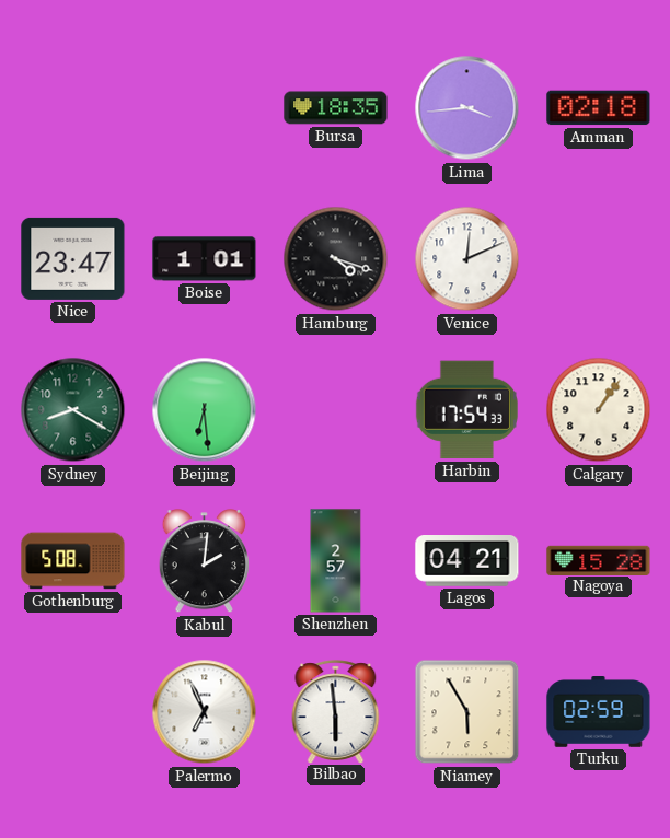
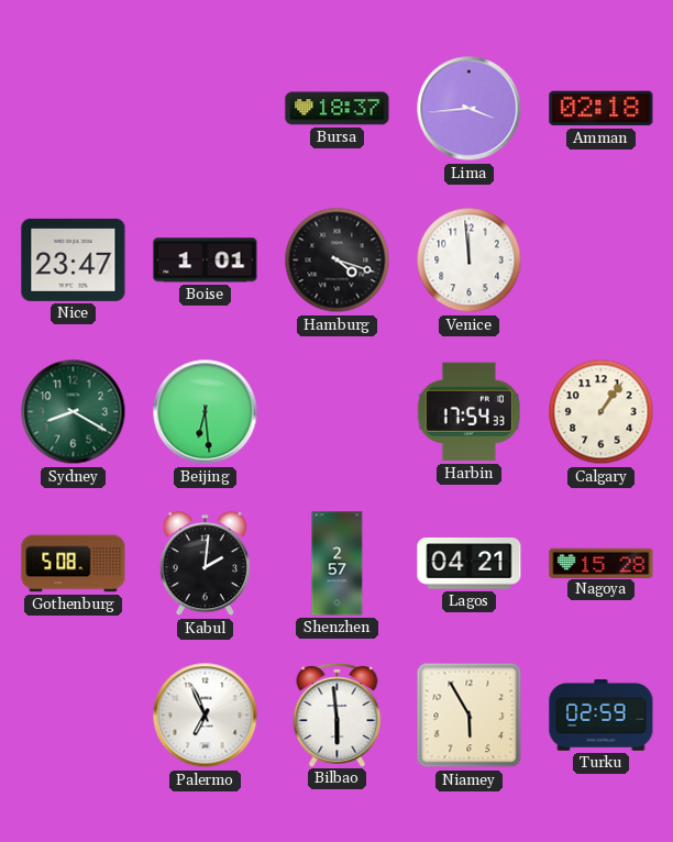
Bursa: 18:35 -> 18:37 (338, 109)
Venice: 12:11 -> 11:59 (470, 261)
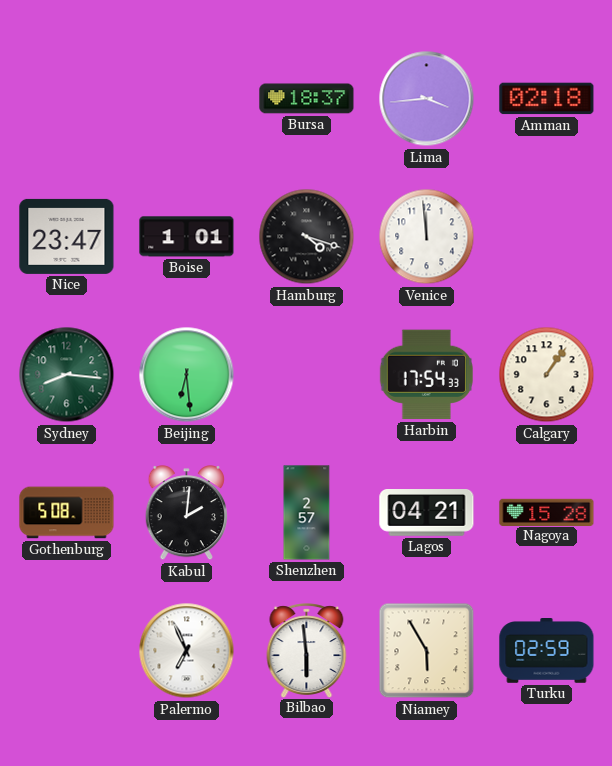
Sydney: 8:20 -> 8:16 (67, 375)
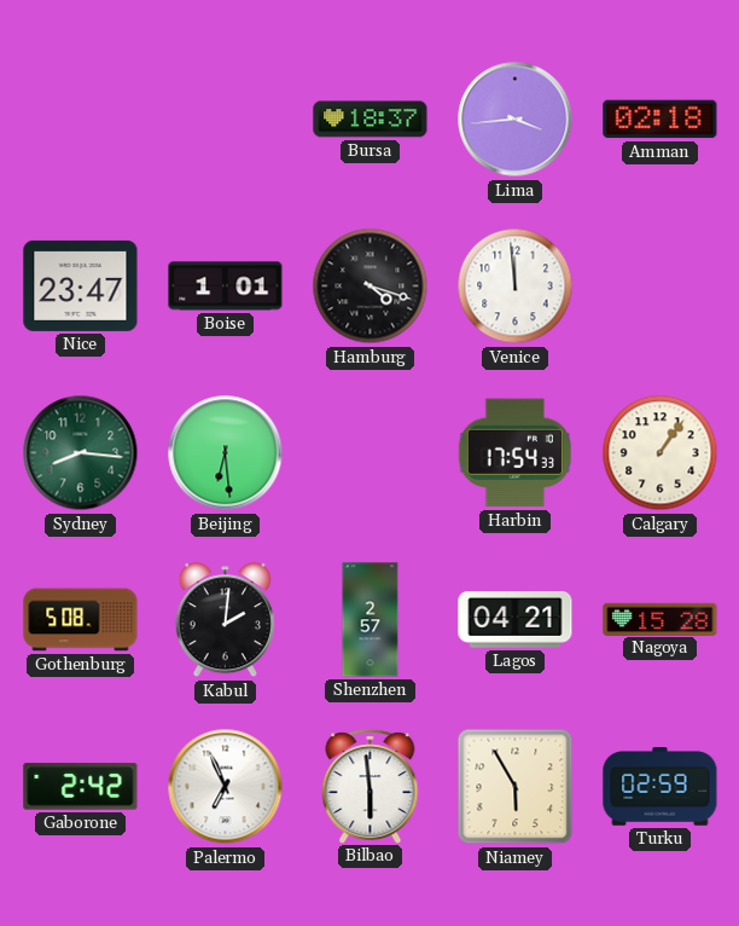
Gaborone: none -> 2:42 (81, 787)
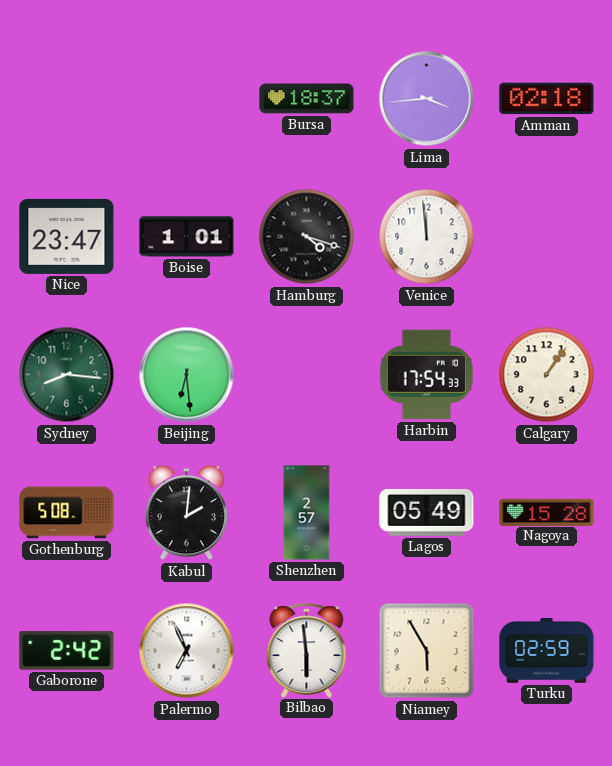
Lagos: 04:21 -> 05:49 (427, 513)
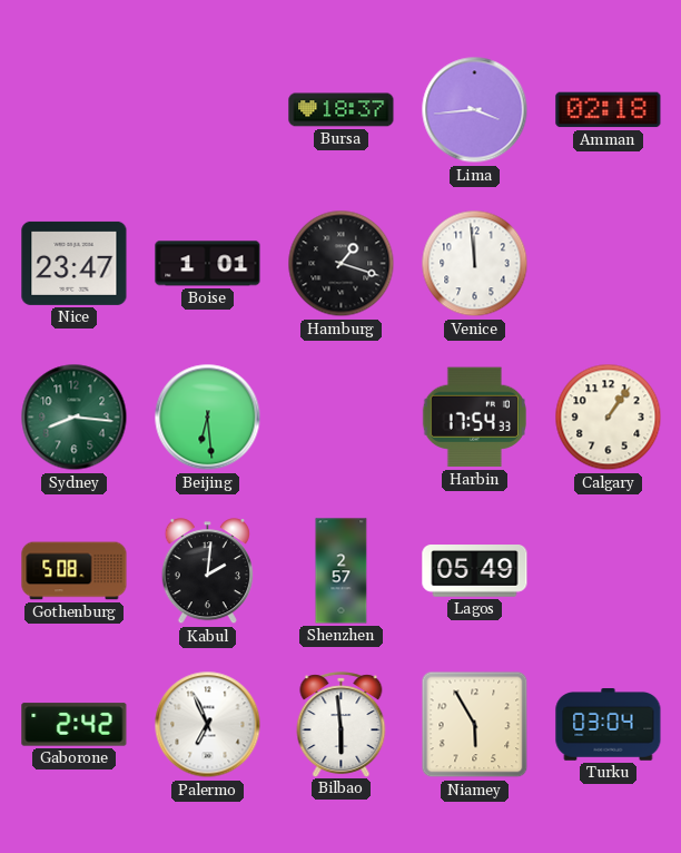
Hamburg: 4:18 -> 1:18 (342, 264)
Nagoya: 15:28 -> none (547, 512)
Turku: 02:59 -> 03:04 (609, 725)
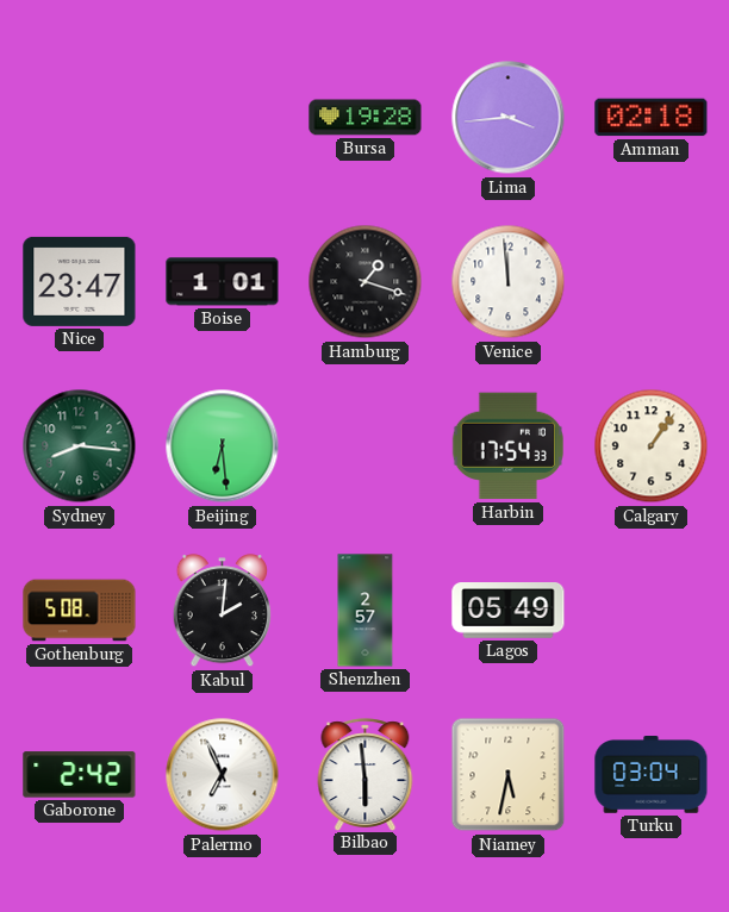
Bursa: 18:37 -> 19:28 (366, 118)
Niamey: 5:55 -> 5:32 (509, 775)
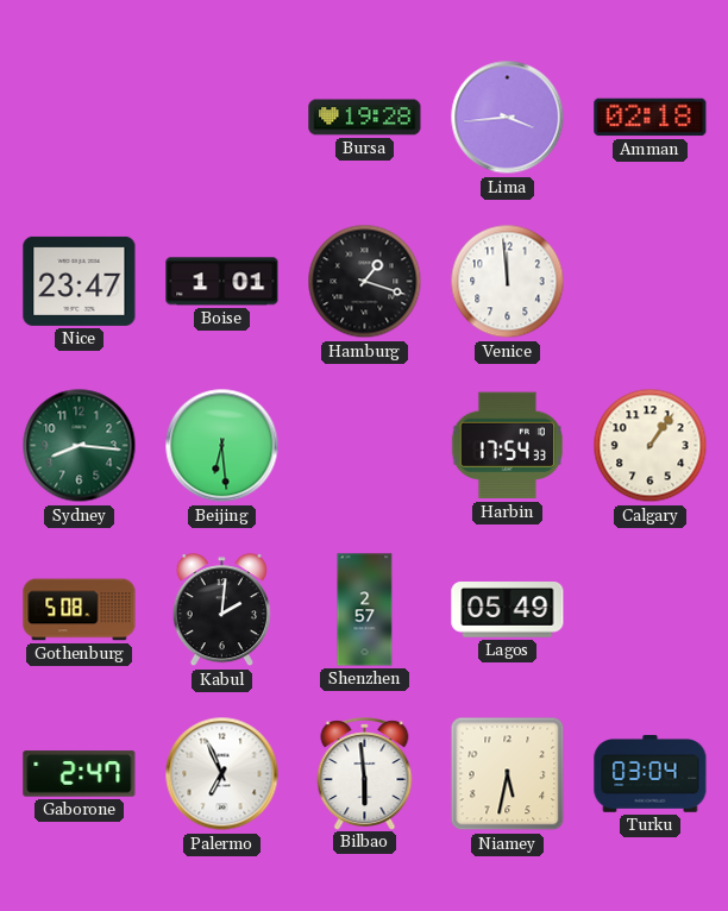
Gaborone: 2:42 -> 2:47 (80, 774)
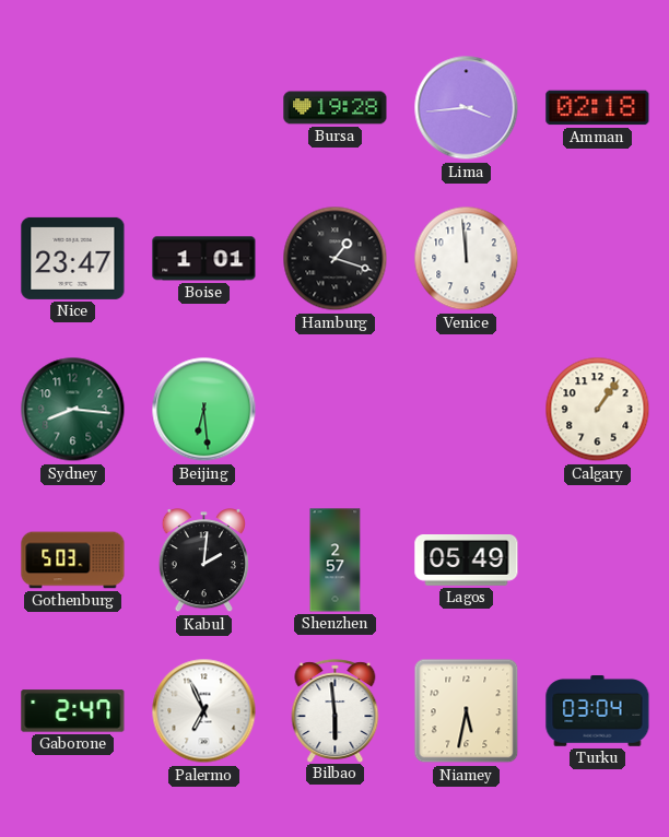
Harbin: 17:54 -> none (507, 446)
Gothenburg: 5:08 -> 5:03 (73, 561)
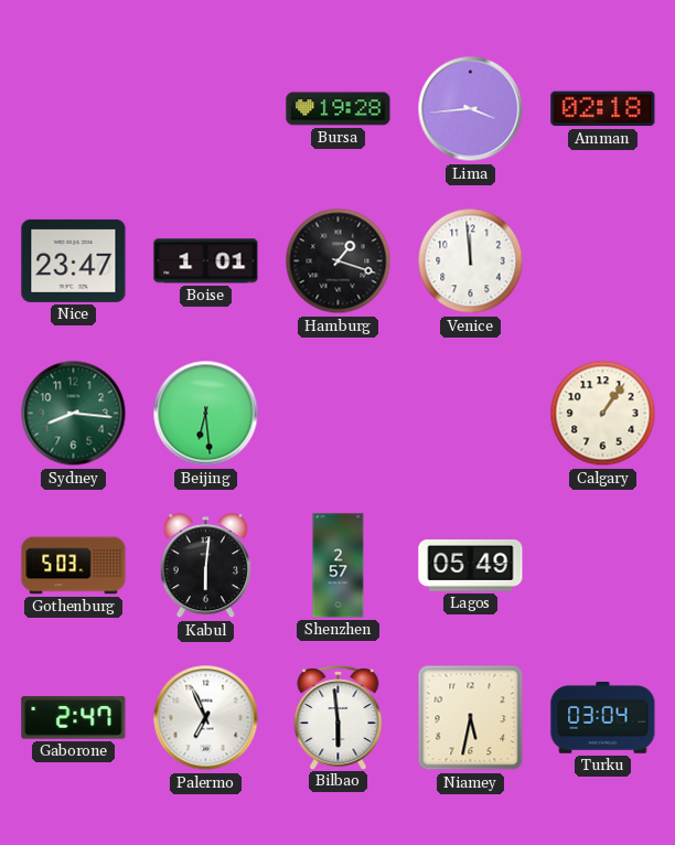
Kabul: 2:01 -> 6:01 (205, 566)
